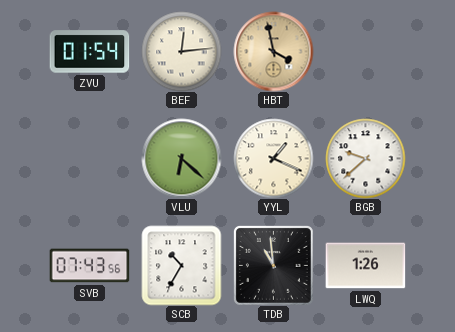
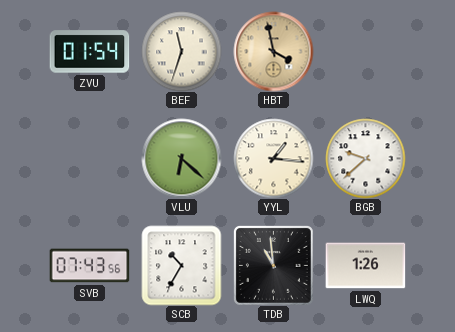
BEF: 12:14 -> 11:33 (181, 51)
YYL: 1:19 -> 1:16 (273, 158)
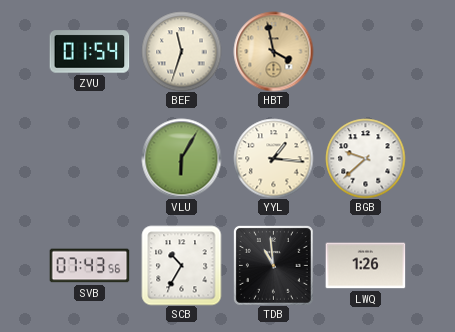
VLU: 6:22 -> 6:05 (181, 158)
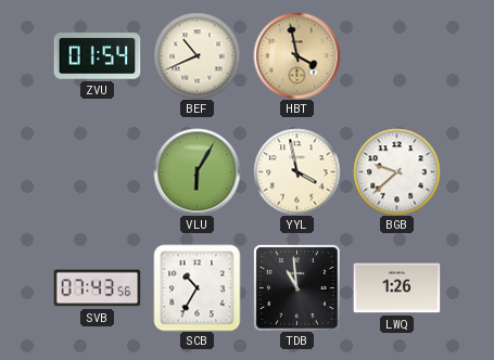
BEF: 11:33 -> 10:41 (197, 55)
YYL: 1:16 -> 3:58 (296, 171)
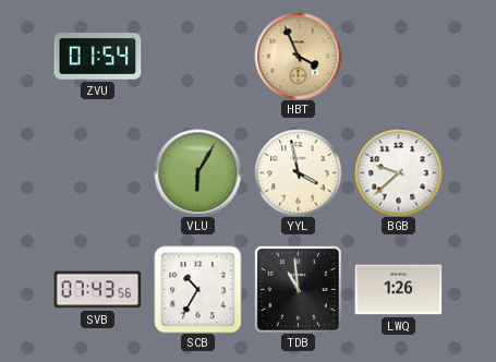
BEF: 10:41 -> none (197, 55)
HBT: 3:58 -> 3:56 (298, 56)
